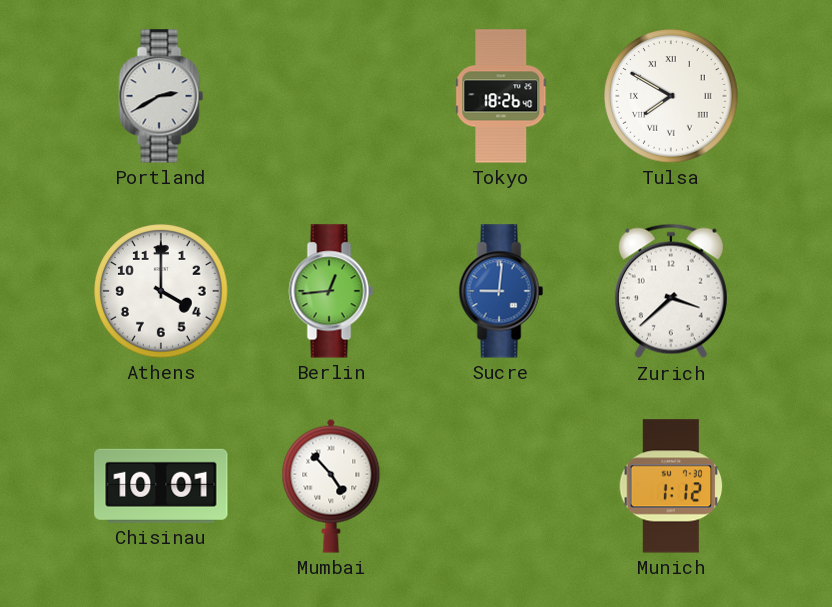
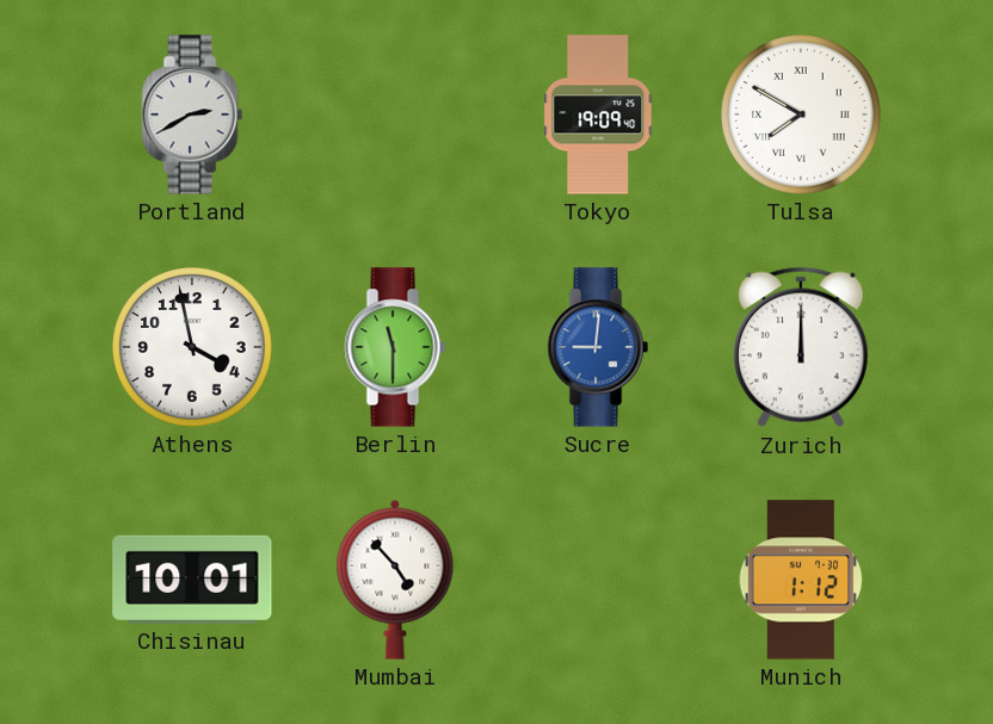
Tokyo: 18:26 -> 19:09 (599, 115)
Athens: 4:00 -> 3:58 (192, 347)
Berlin: 12:44 -> 11:30 (395, 347)
Zurich: 3:38 -> 12:00 (801, 347)
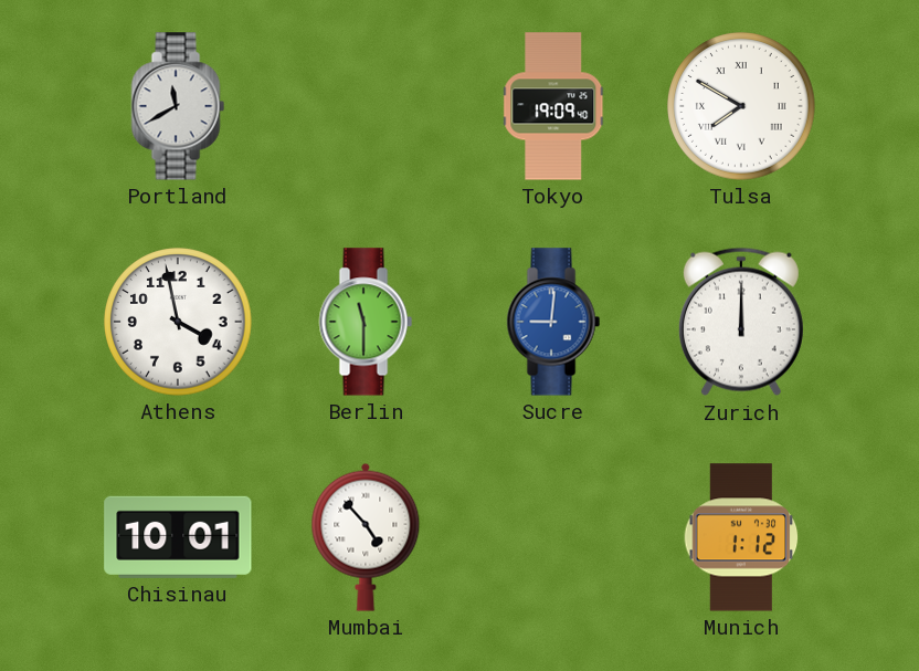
Portland: 2:40 -> 11:40 (178, 106)
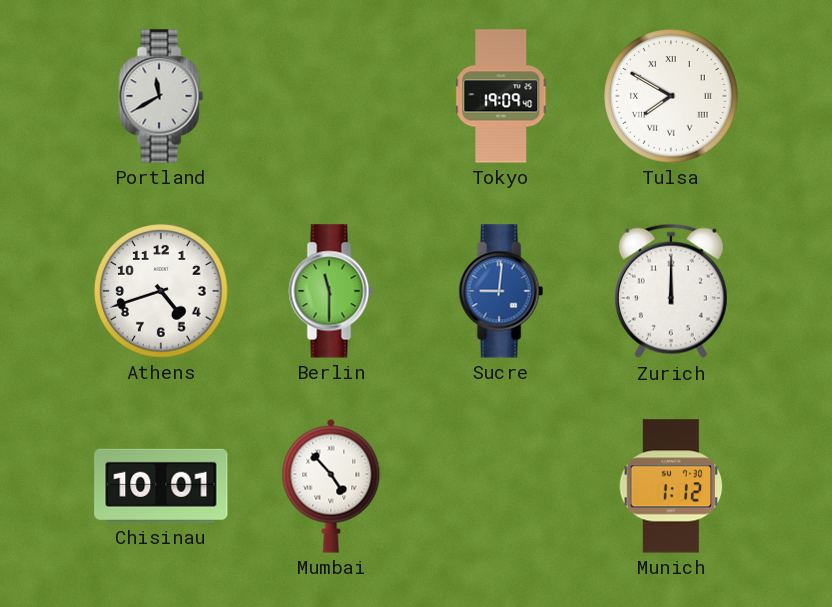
Athens: 3:58 -> 4:42 (161, 291)
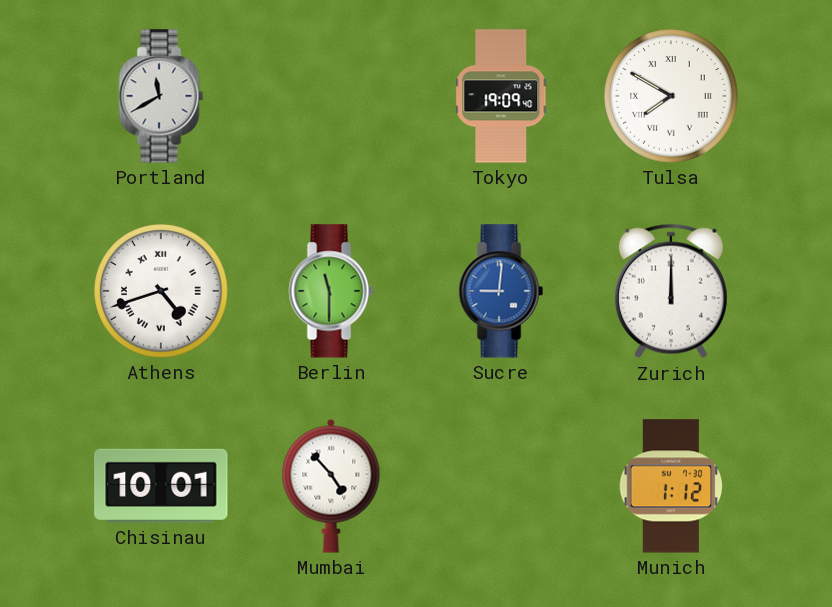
Athens numerals: Arabic -> Roman (161, 291)
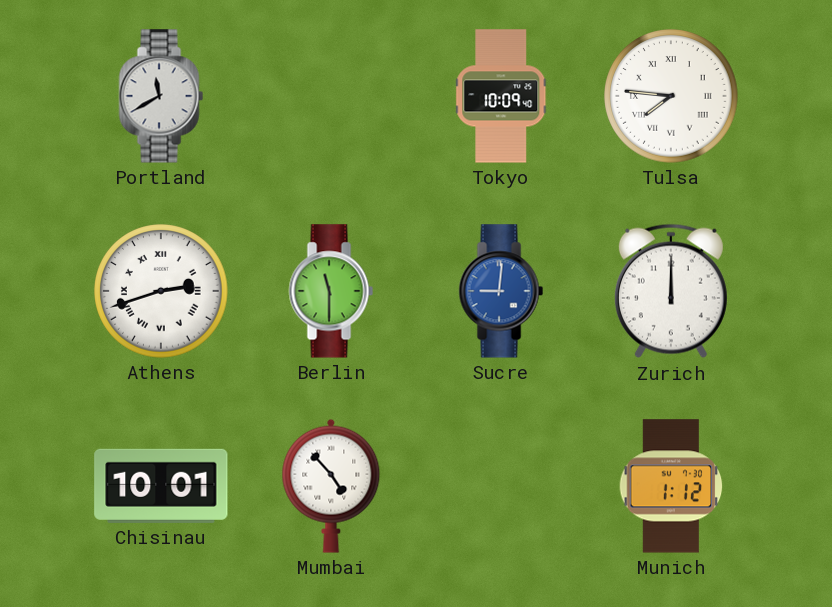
Tokyo: 19:09 -> 10:09 (502, 96)
Tulsa: 7:50 -> 7:46 (671, 96)
Athens: 4:42 -> 2:42 (161, 291)
